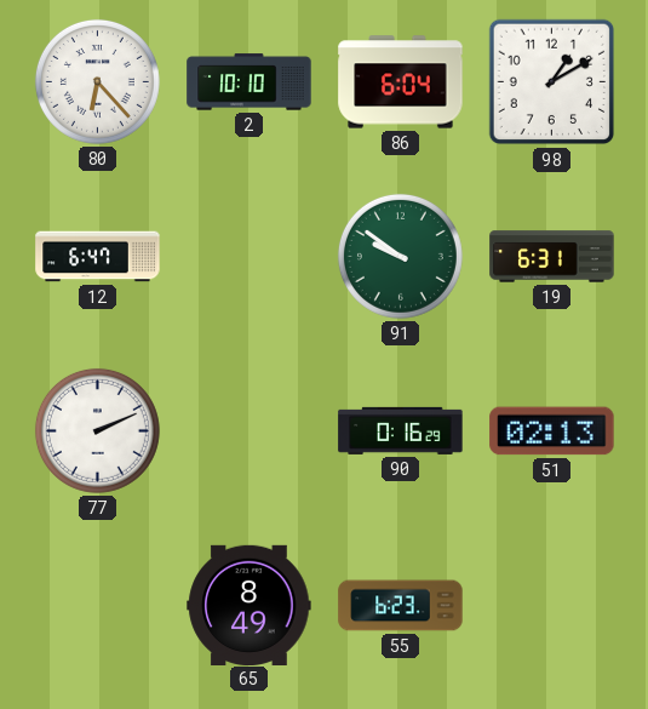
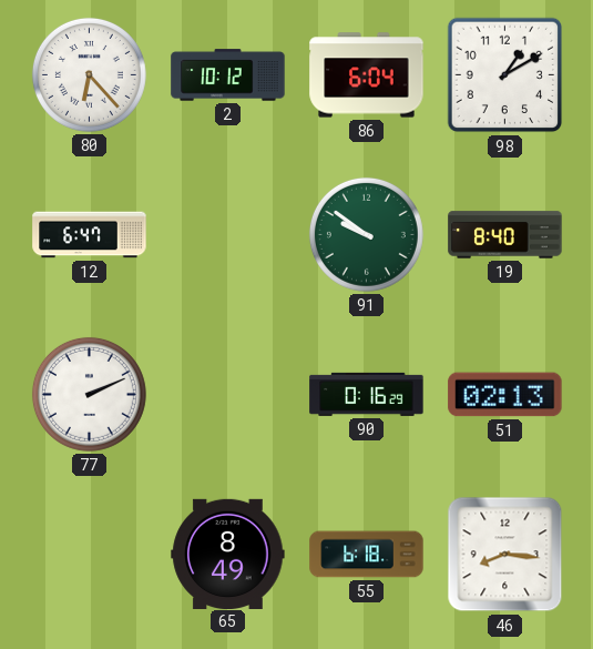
2: 10:10 -> 10:12 (228, 75)
19: 6:31 -> 8:40 (505, 235)
55: 6:23 -> 6:18 (367, 555)
46: none -> 8:16 (505, 555)
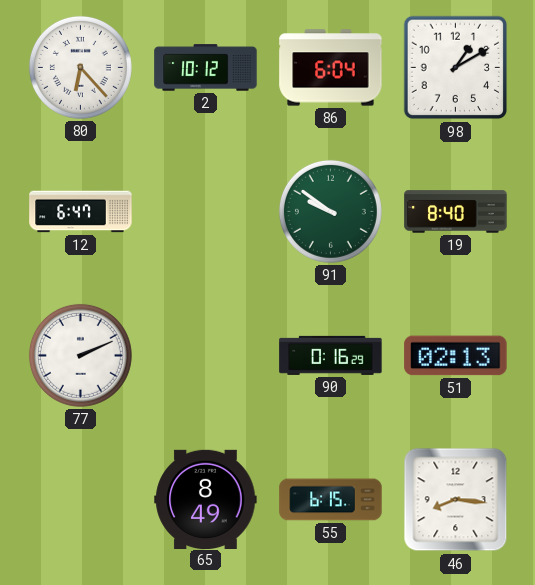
55: 6:18 -> 6:15 (331, 500)
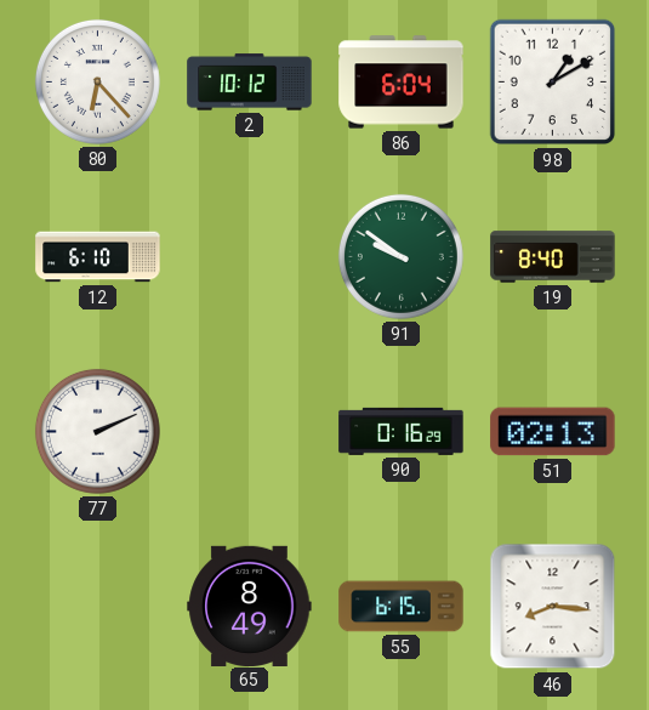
12: 6:47 -> 6:10 (98, 257)
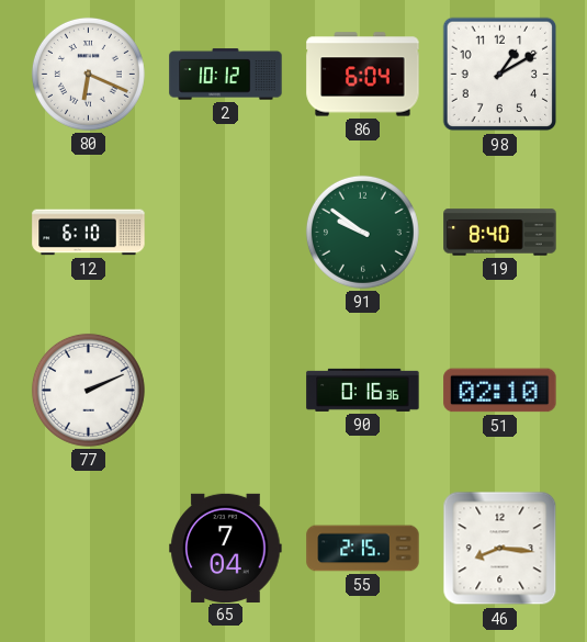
80: 6:23 -> 6:19 (88, 74)
90: 0:16:29 -> 0:16:36 (363, 390)
51: 02:13 -> 02:10 (500, 391)
65: 8:49 -> 7:04 (226, 548)
55: 6:15 -> 2:15 (363, 549)
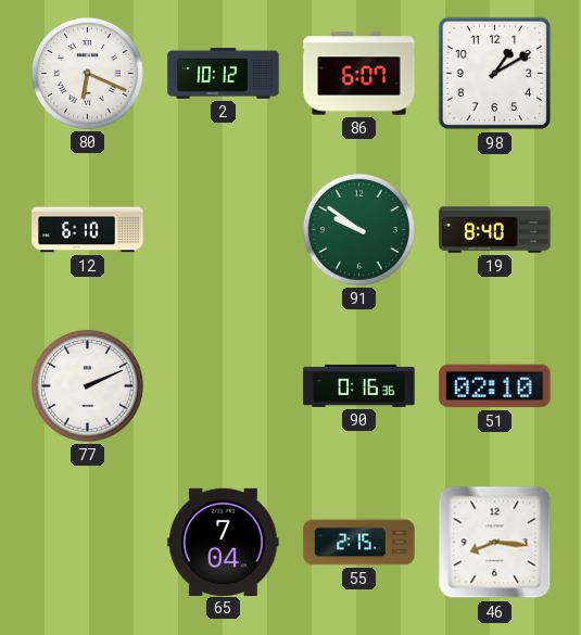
86: 6:04 -> 6:07 (359, 74)
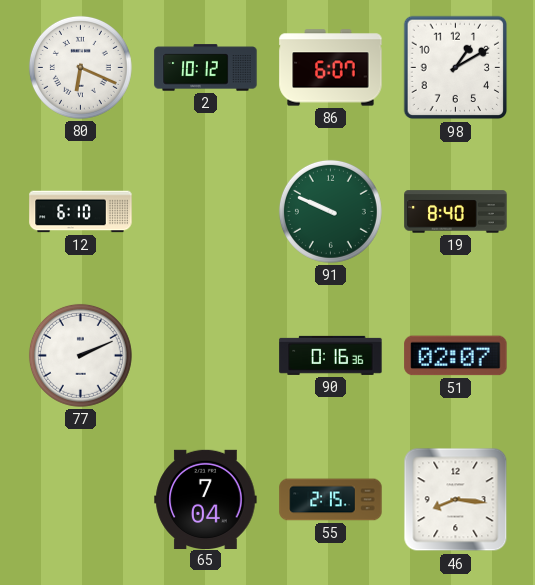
91: 9:51 -> 9:49 (330, 211)
51: 02:10 -> 02:07 (456, 356)
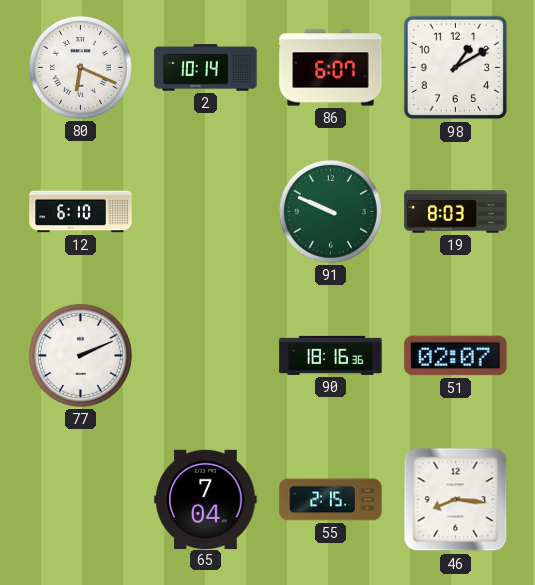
2: 10:12 -> 10:14 (206, 68)
19: 8:40 -> 8:03 (456, 212)
90: 0:16 -> 18:16 (331, 355)
